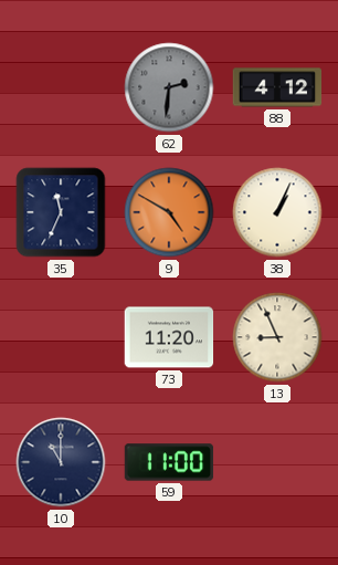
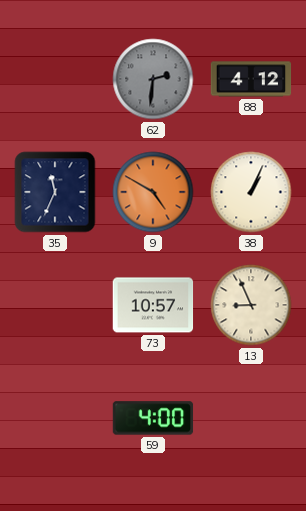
73: 11:20 -> 10:57 (153, 305)
10: 11:00 -> none (61, 462)
59: 11:00 -> 4:00 (153, 418)
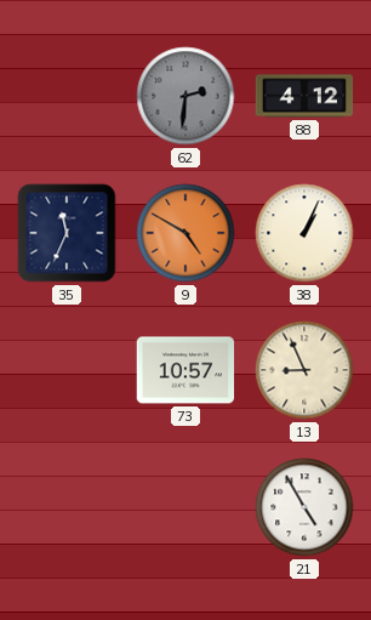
59: 4:00 -> none (153, 418)
21: none -> 4:55 (304, 507)
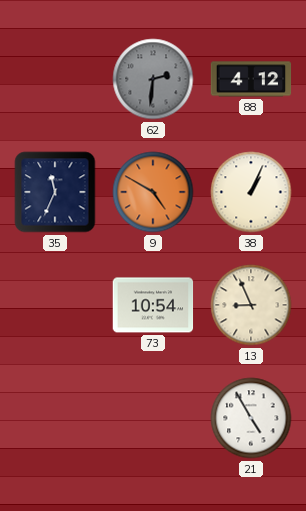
73: 10:57 -> 10:54 (153, 305)
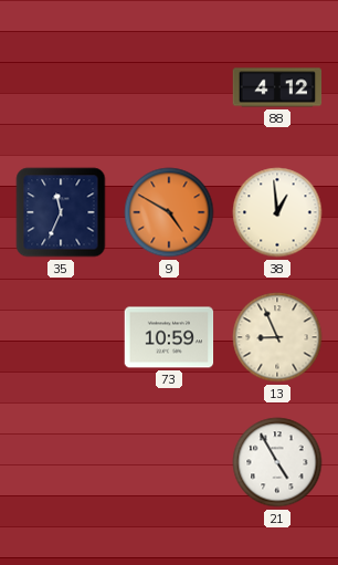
62: 2:31 -> none (153, 79)
38: 1:04 -> 12:59 (277, 212)
73: 10:54 -> 10:59 (169, 337)
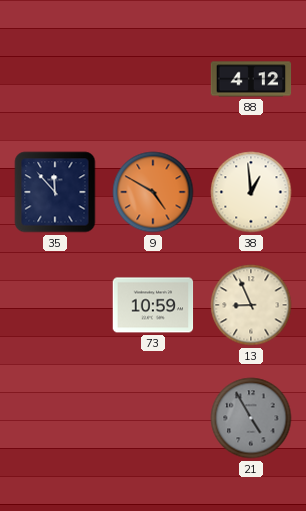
35: 11:34 -> 11:53 (55, 192)
21 dial: white -> grey (251, 418)
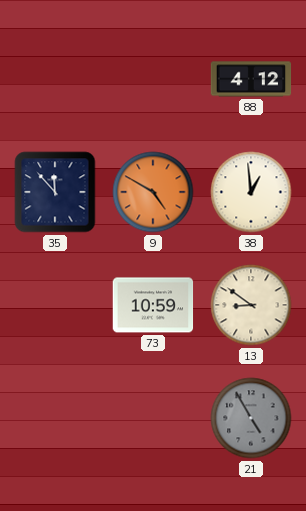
13: 8:56 -> 8:51 (251, 305)
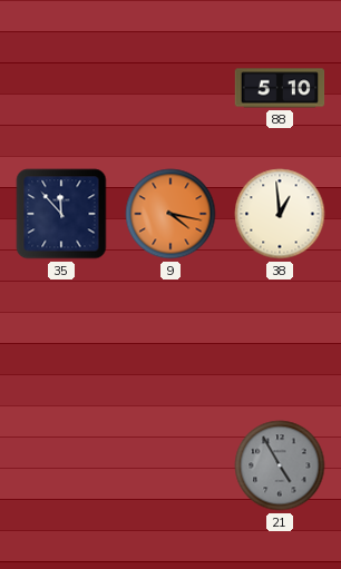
88: 4:12 -> 5:10 (280, 88)
9: 4:50 -> 4:17 (170, 214)
73: 10:59 -> none (153, 305)
13: 8:51 -> none (251, 305)
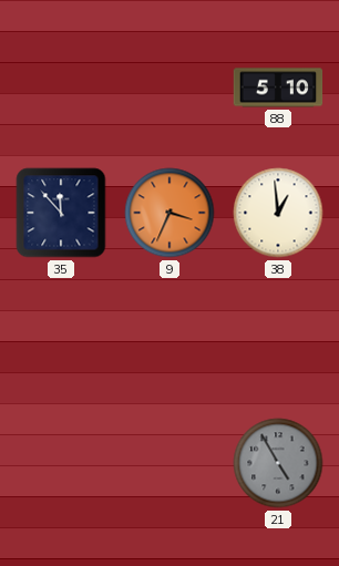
9: 4:17 -> 3:34 (169, 213)
